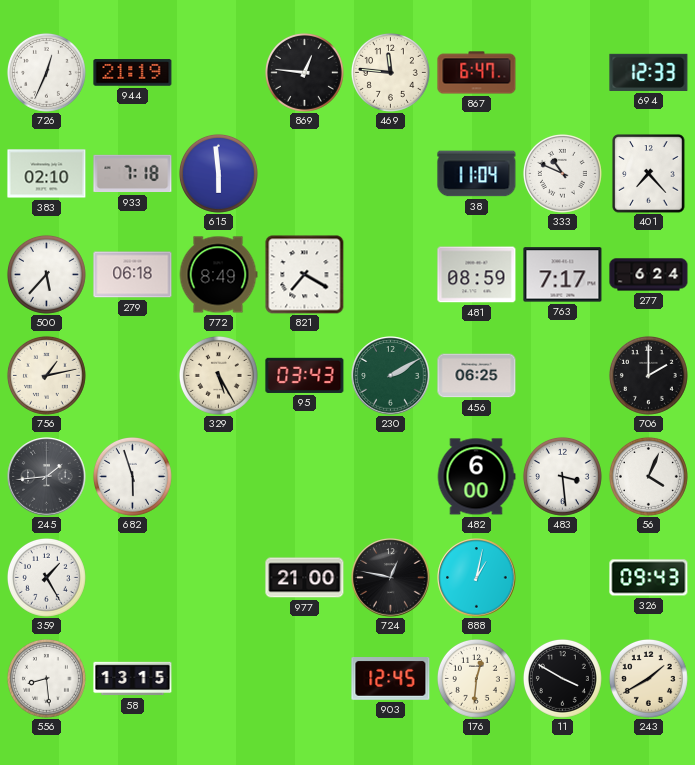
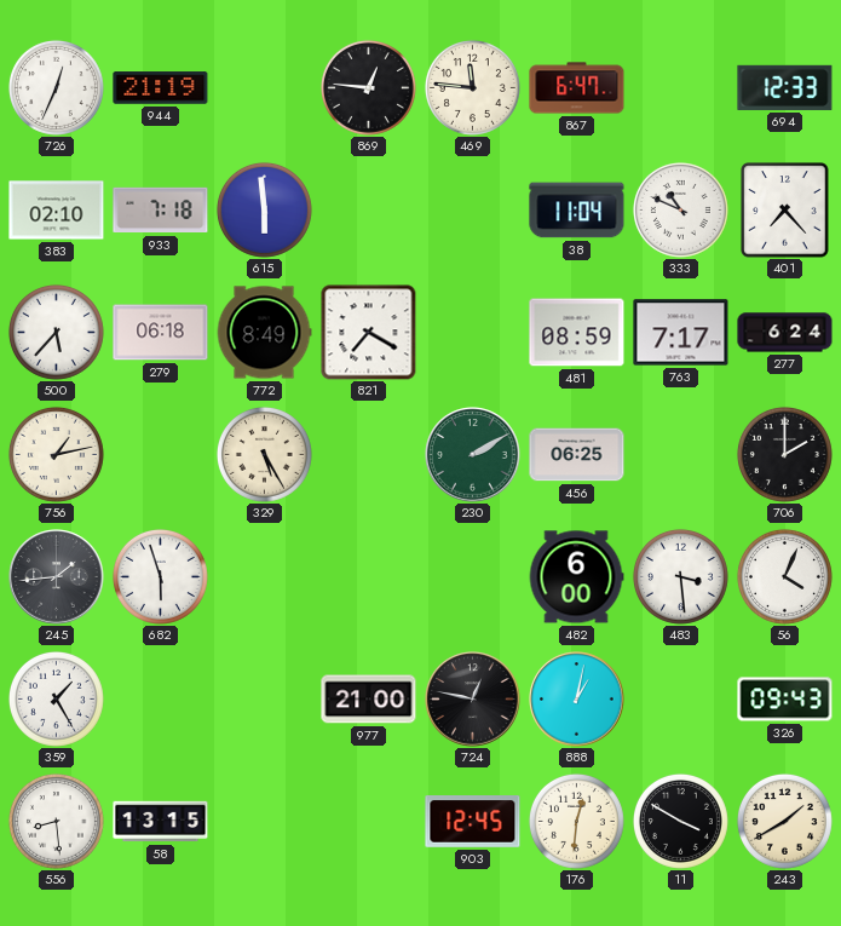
95: 03:43 -> none (305, 375)
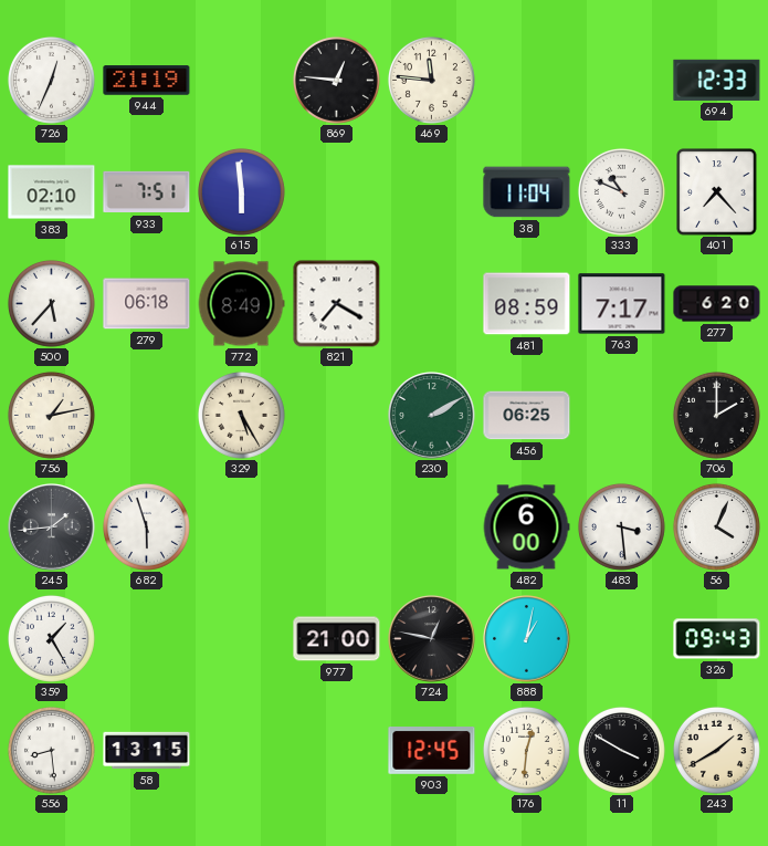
867: 6:47 -> none (577, 88)
933: 7:18 -> 7:51 (147, 192)
277: 6:24 -> 6:20 (717, 304)
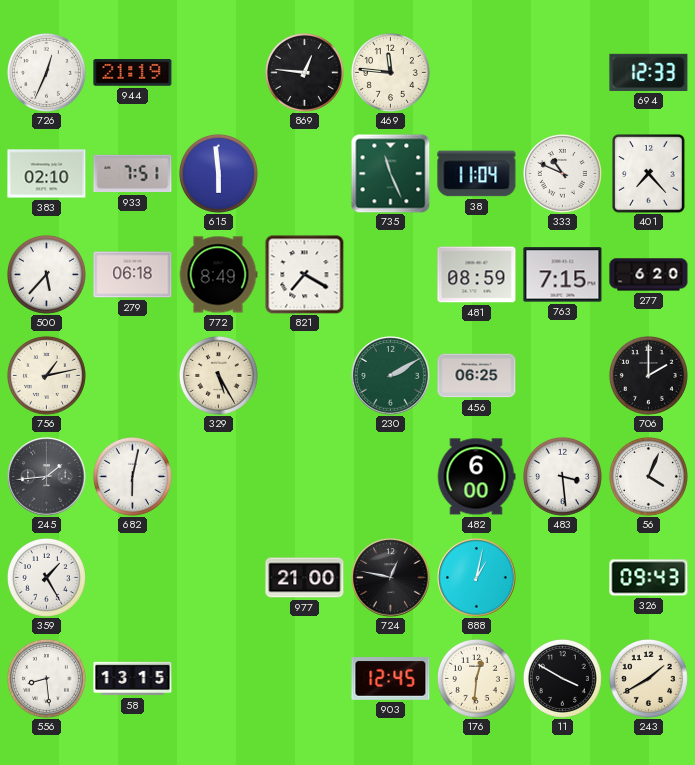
735: none -> 11:26 (390, 173)
763: 7:17 -> 7:15 (563, 275)
682: 5:57 -> 6:02 (132, 476)
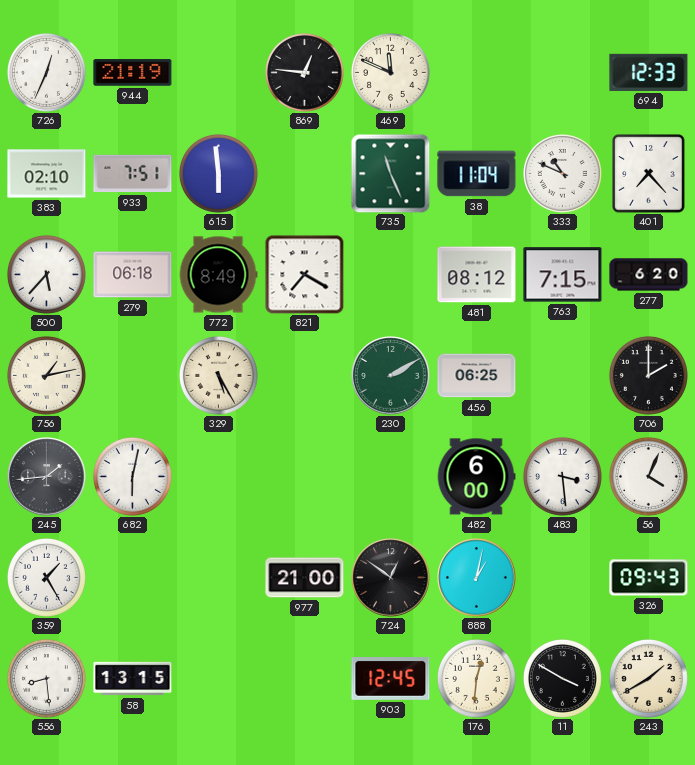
469: 11:46 -> 11:49 (390, 72)
481: 08:59 -> 08:12 (477, 275)
724: 12:47 -> 12:51 (391, 578)
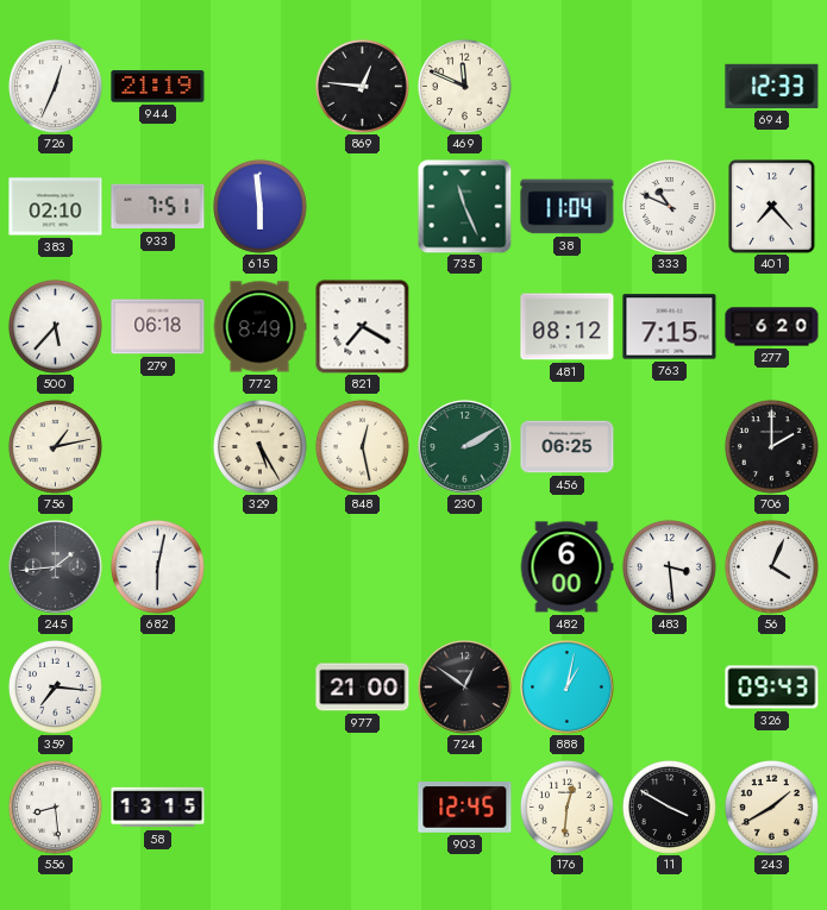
848: none -> 12:28 (362, 446)
359: 1:25 -> 7:16 (55, 686)
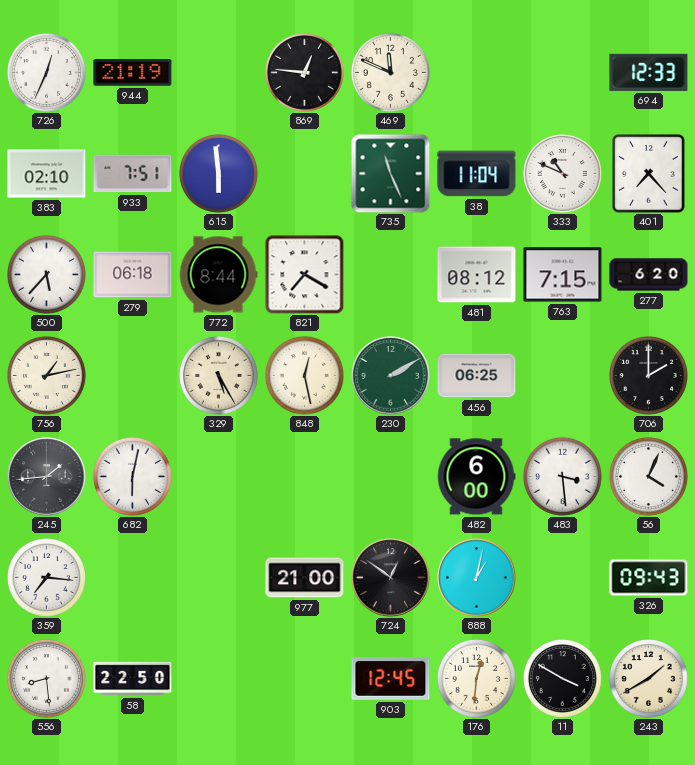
772: 8:49 -> 8:44 (218, 275)
58: 13:15 -> 22:50 (133, 679)
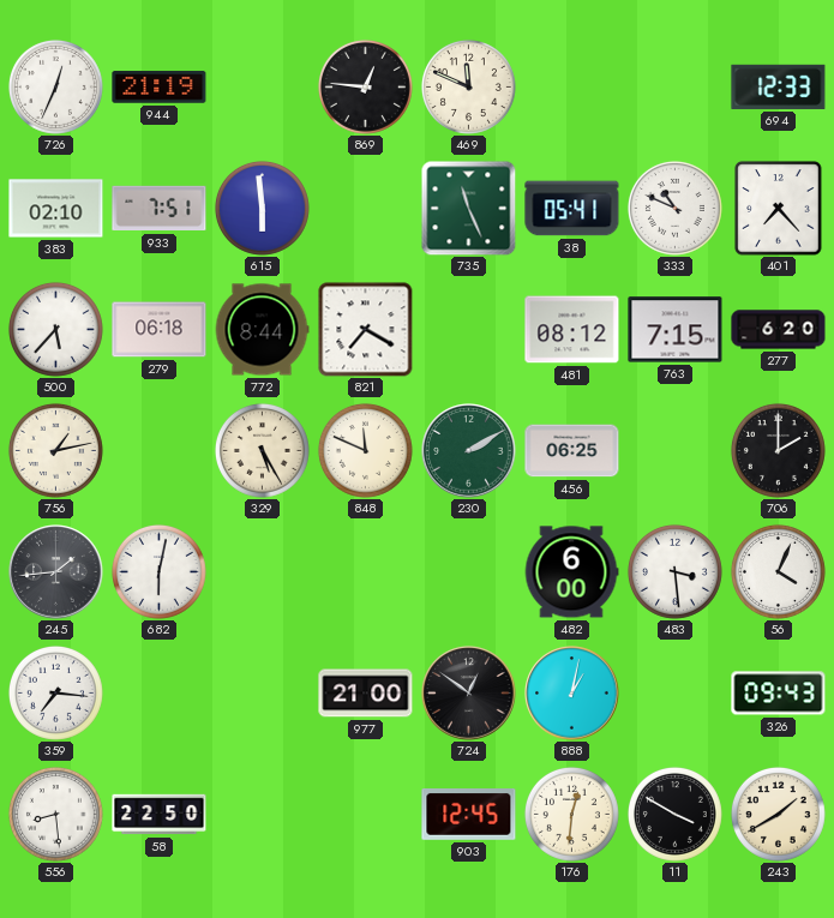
38: 11:04 -> 05:41 (572, 209)
848: 12:28 -> 11:49 (365, 450)
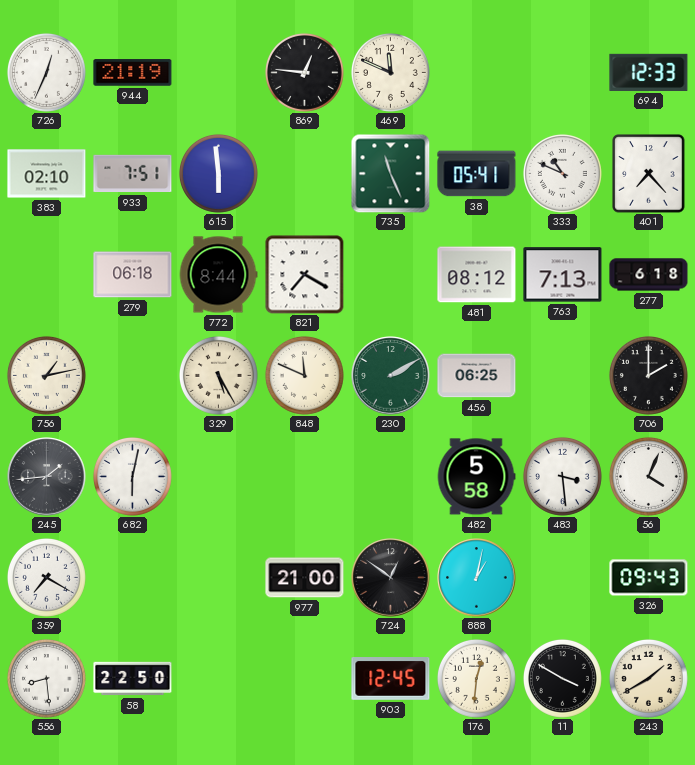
500: 5:37 -> none (55, 329)
763: 7:15 -> 7:13 (563, 275)
277: 6:20 -> 6:18 (649, 275)
482: 6:00 -> 5:58 (476, 477)
359: 7:16 -> 7:20 (46, 577)
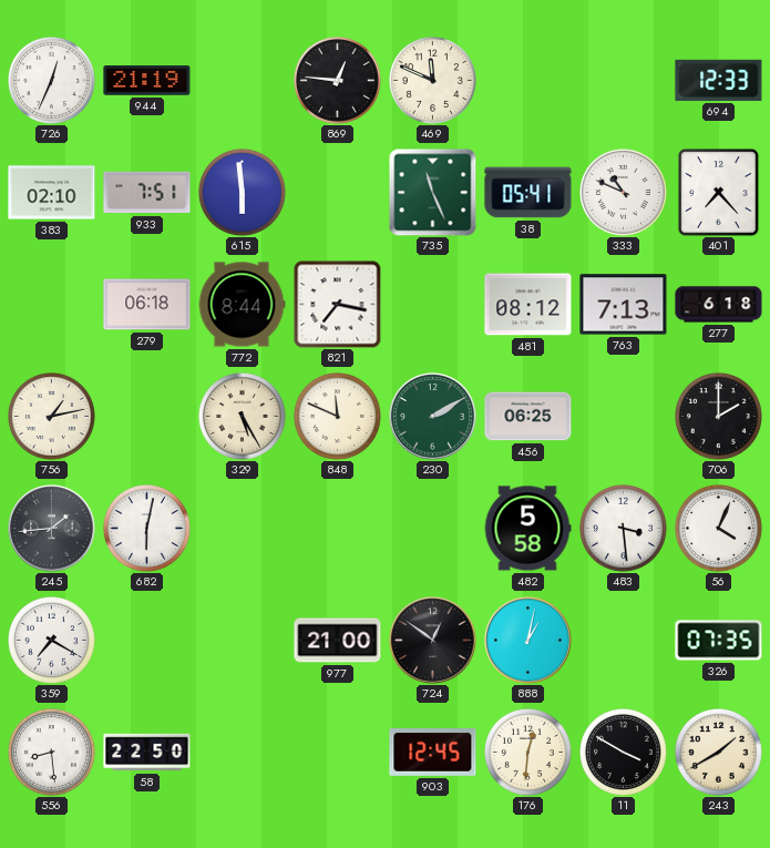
821: 7:20 -> 7:17 (338, 305)
326: 09:43 -> 07:35 (719, 641)
